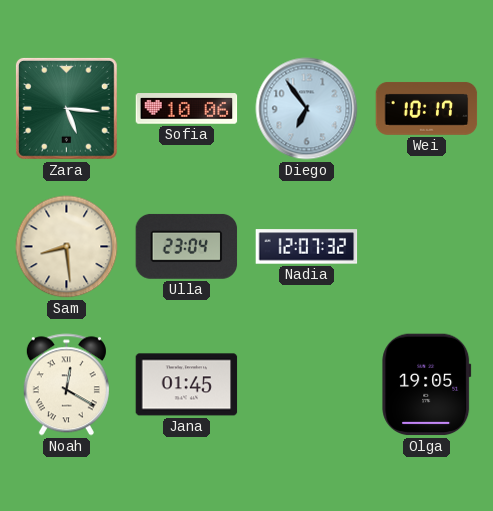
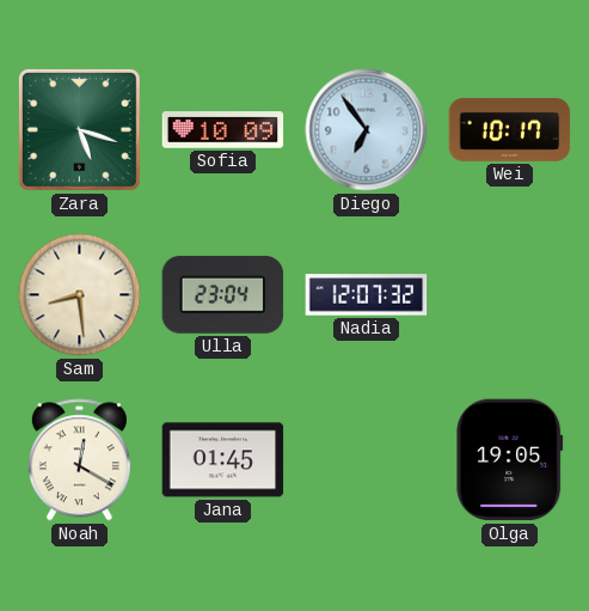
Zara: 5:16 -> 5:18 (79, 129)
Sofia: 10:06 -> 10:09 (223, 130)
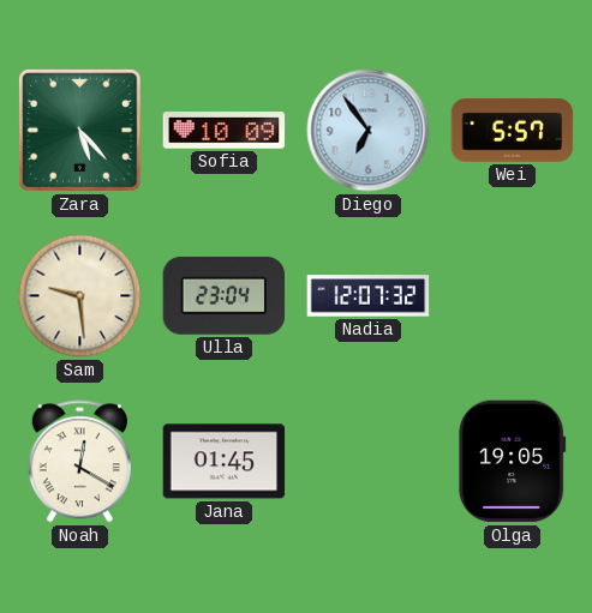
Zara: 5:18 -> 5:23 (79, 130)
Wei: 10:17 -> 5:57 (513, 130)
Sam: 8:29 -> 9:29 (80, 296)
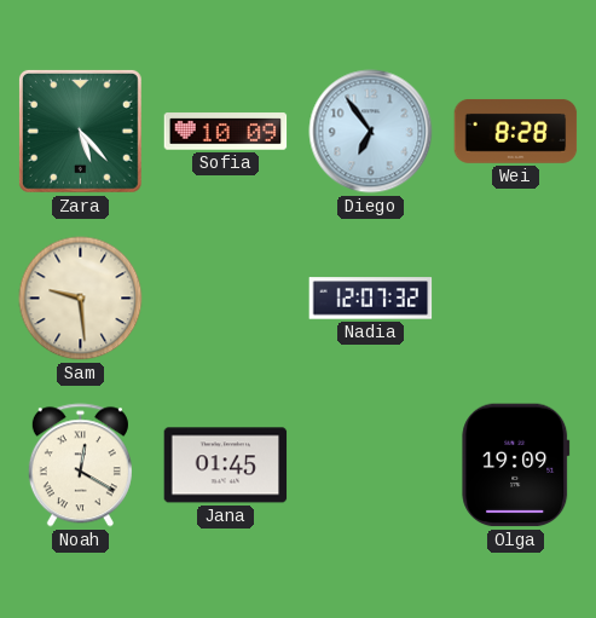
Wei: 5:57 -> 8:28 (516, 131)
Ulla: 23:04 -> none (225, 295)
Olga: 19:05 -> 19:09 (516, 466)
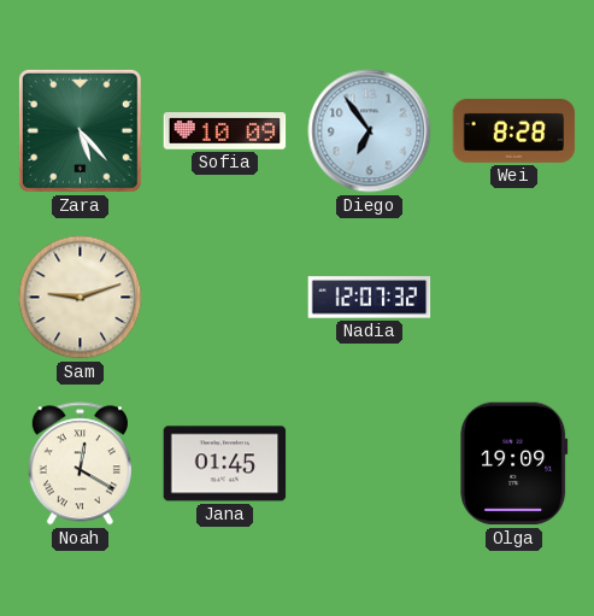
Sam: 9:29 -> 9:12 (81, 298)
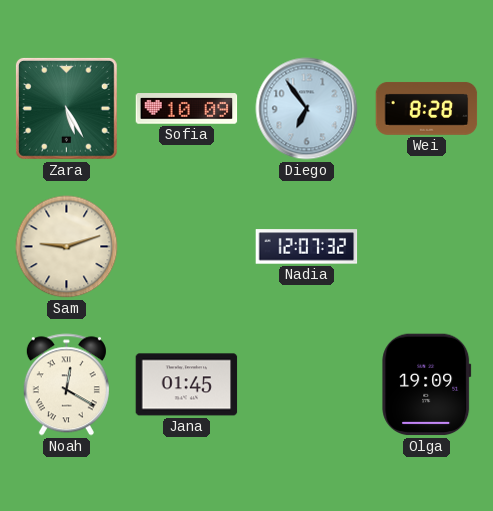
Zara: 5:23 -> 5:25 (66, 108)
